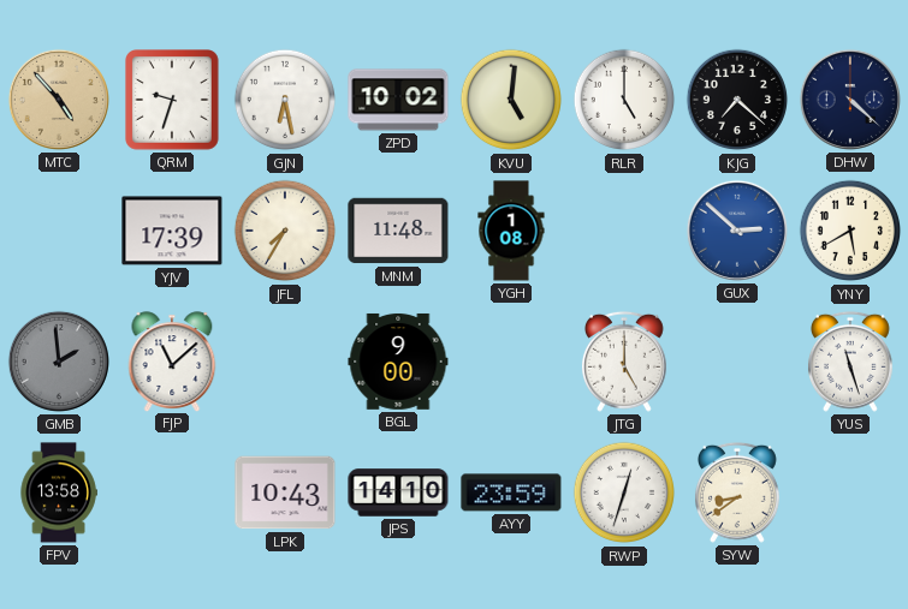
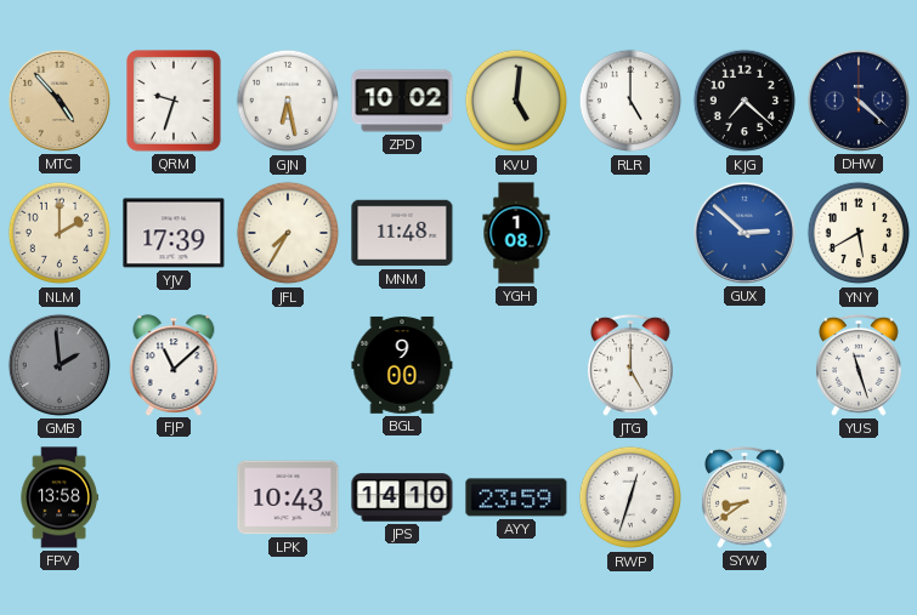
NLM: none -> 2:00 (60, 233)
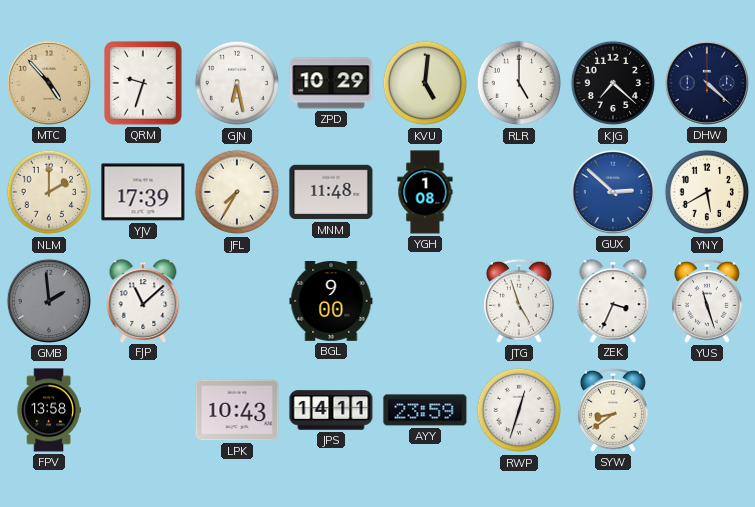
ZPD: 10:02 -> 10:29 (331, 83)
JTG: 5:00 -> 4:57 (519, 301)
ZEK: none -> 3:34 (613, 301)
JPS: 14:10 -> 14:11 (331, 410)
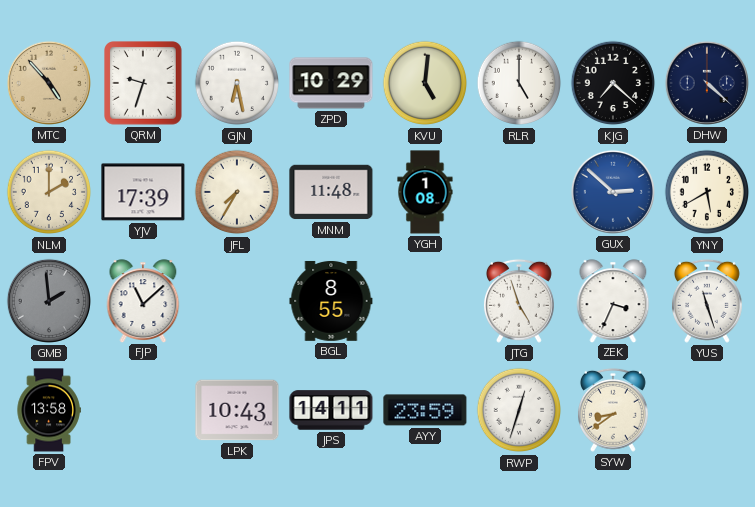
BGL: 9:00 -> 8:55 (331, 301)
